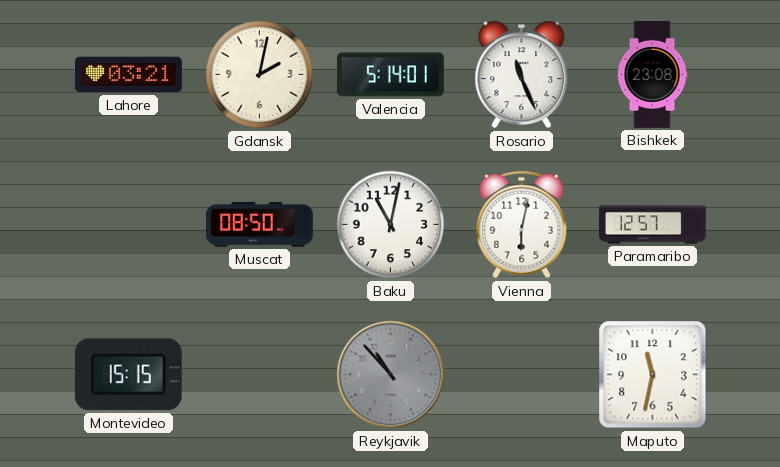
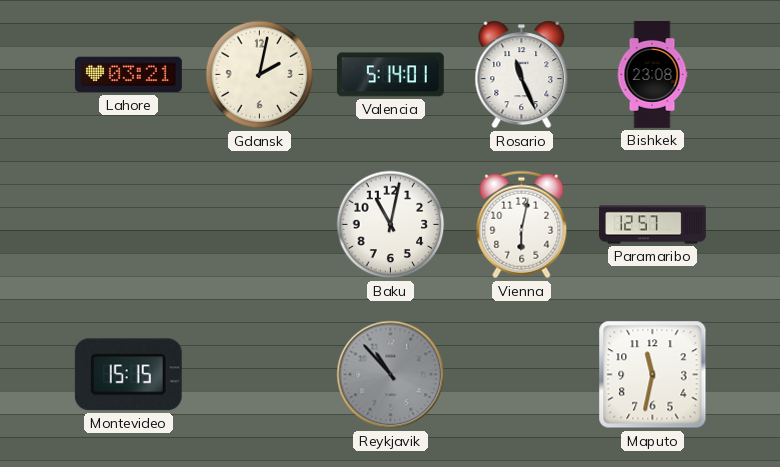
Muscat: 08:50 -> none (260, 224)
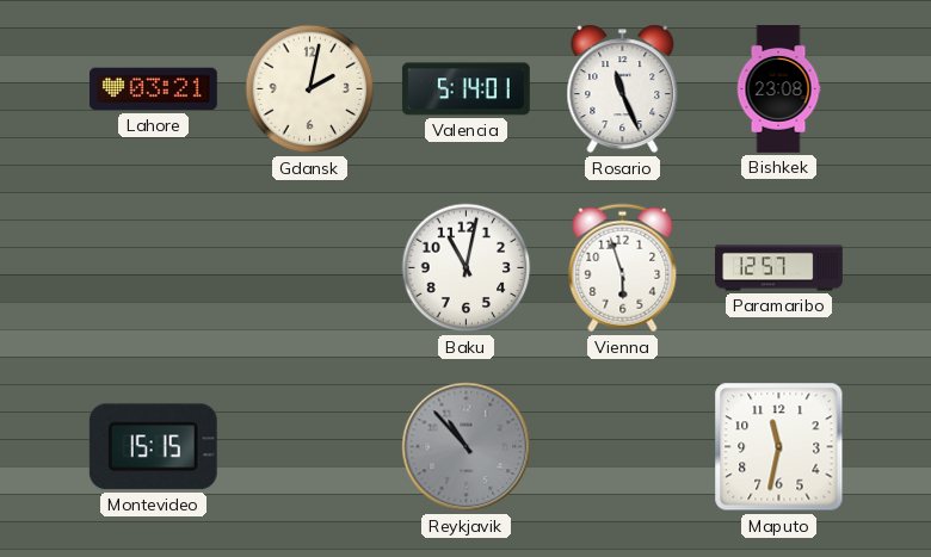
Vienna: 6:02 -> 5:57 (623, 268)
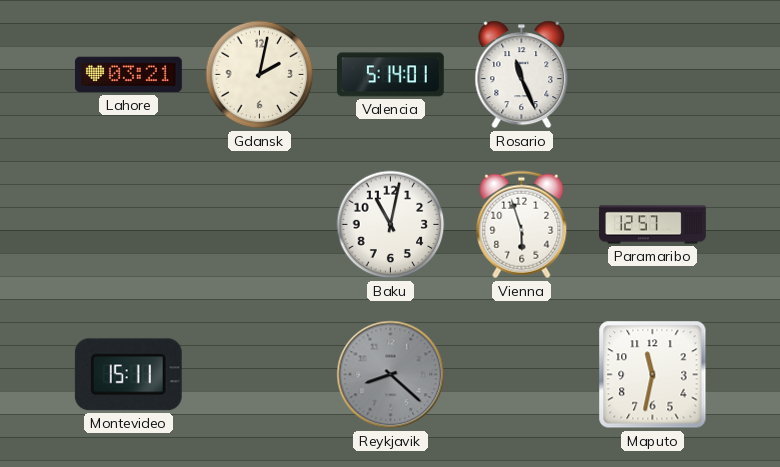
Bishkek: 23:08 -> none (778, 89)
Montevideo: 15:15 -> 15:11 (128, 375)
Reykjavik: 10:53 -> 8:22 (391, 375)
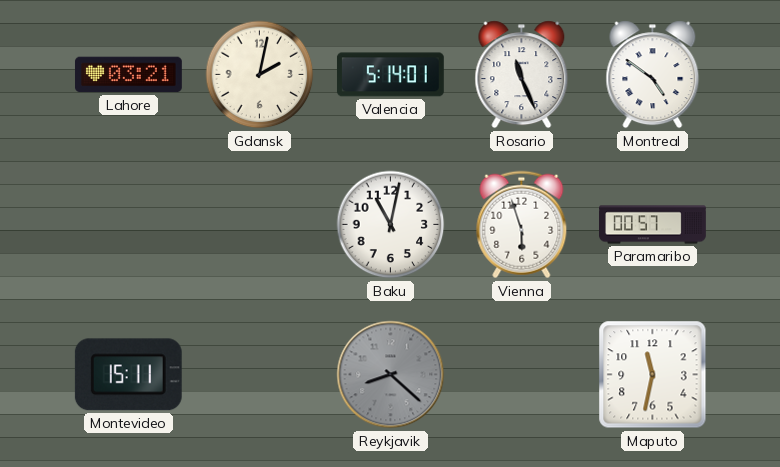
Montreal: none -> 4:51 (653, 75)
Paramaribo: 12:57 -> 00:57 (653, 225)
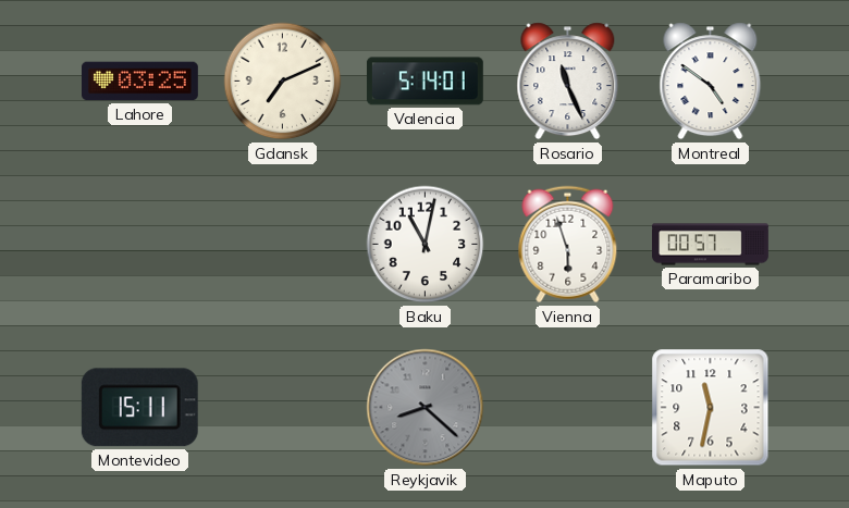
Lahore: 03:21 -> 03:25 (139, 82)
Gdansk: 2:02 -> 7:11 (283, 82)
